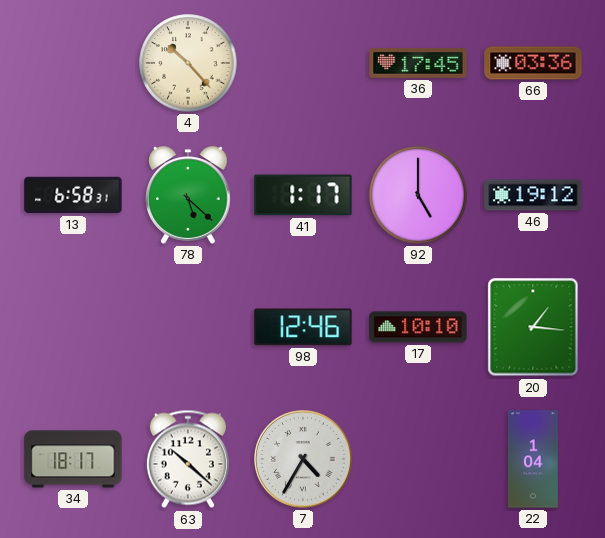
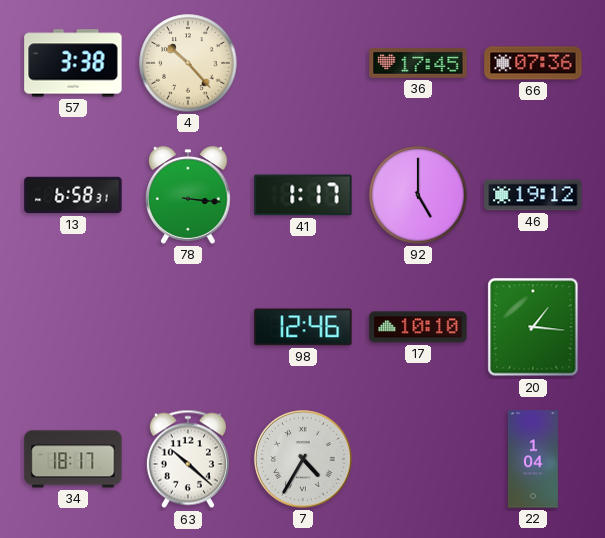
57: none -> 3:38 (73, 63)
66: 03:36 -> 07:36 (533, 63)
78: 5:22 -> 3:16 (189, 195)
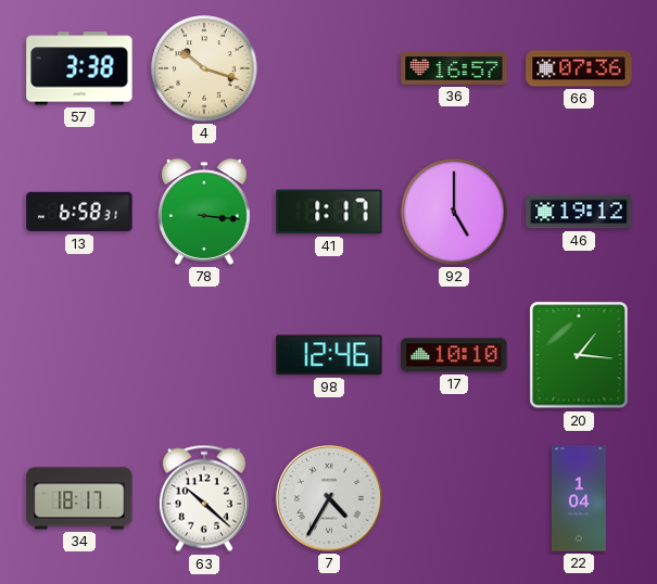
4: 10:23 -> 10:18 (204, 68)
36: 17:45 -> 16:57 (454, 69)
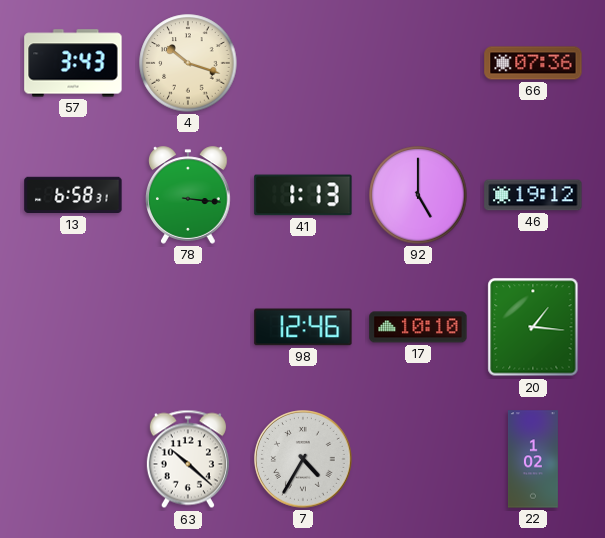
57: 3:38 -> 3:43 (73, 63)
36: 16:57 -> none (454, 69)
41: 1:17 -> 1:13 (303, 195)
34: 18:17 -> none (79, 498)
22: 1:04 -> 1:02 (533, 459)
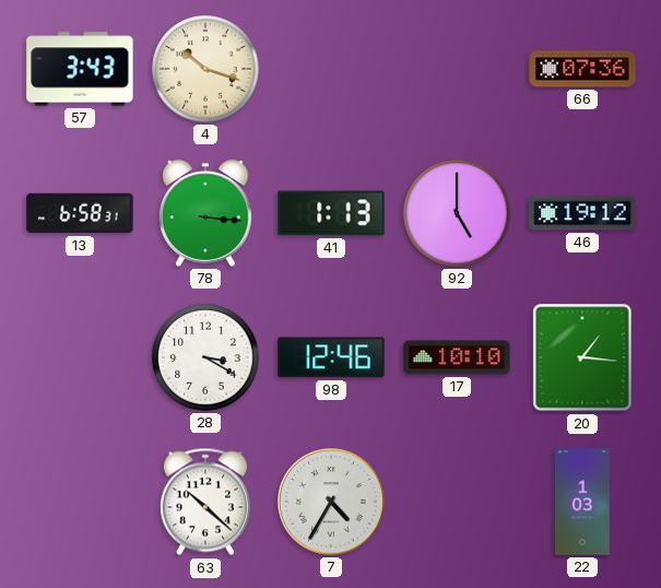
28: none -> 3:20 (205, 357)
22: 1:02 -> 1:03 (582, 502)
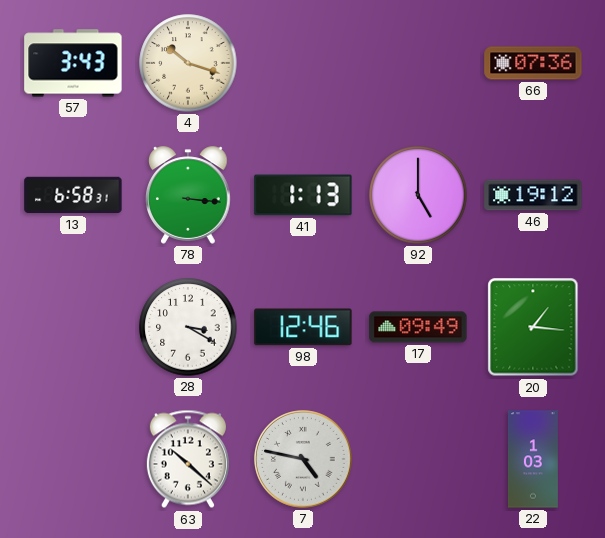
17: 10:10 -> 09:49 (418, 327)
7: 4:35 -> 4:47 (303, 459)
